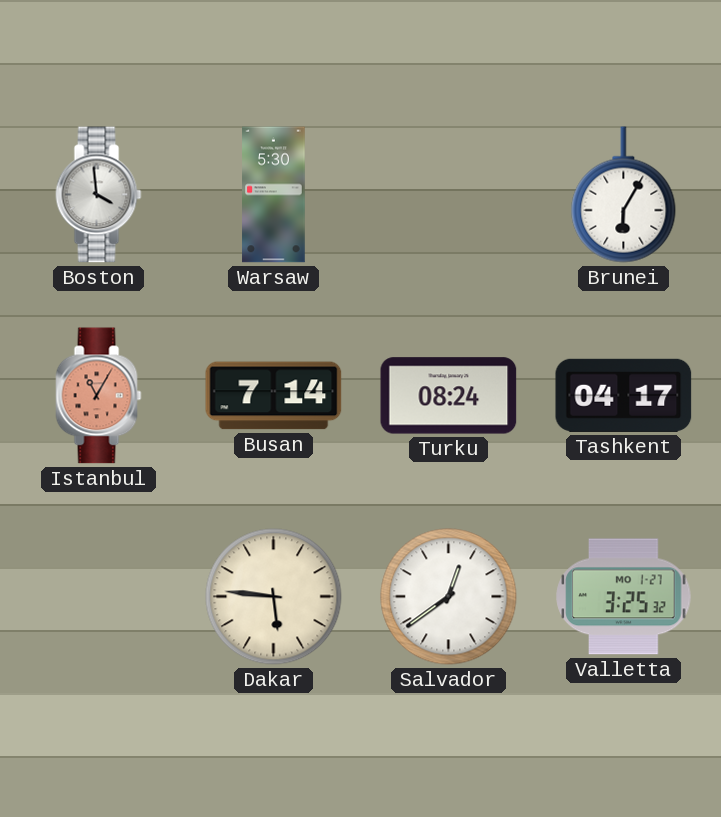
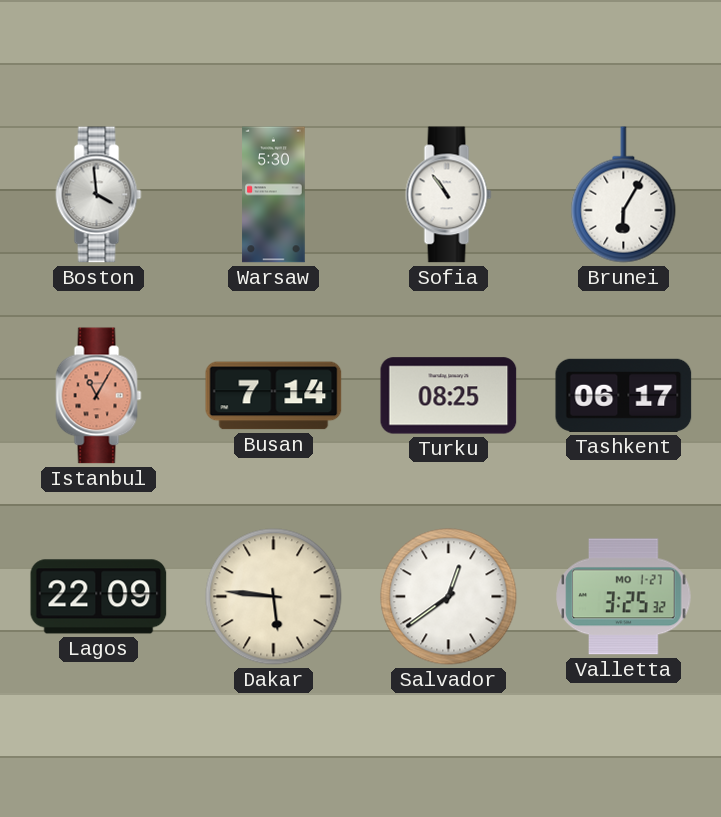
Sofia: none -> 10:54 (449, 195)
Turku: 08:24 -> 08:25 (449, 396)
Tashkent: 04:17 -> 06:17 (624, 395)
Lagos: none -> 22:09 (99, 597)
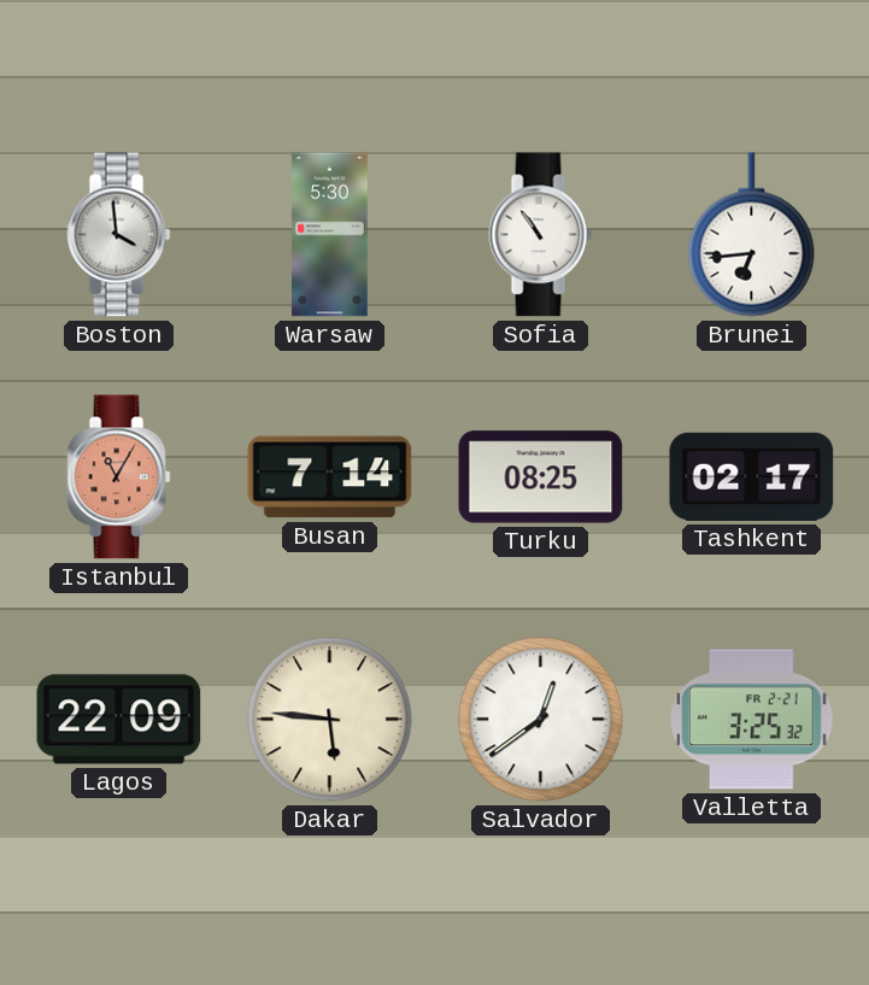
Brunei: 6:05 -> 6:44 (752, 235)
Tashkent: 06:17 -> 02:17 (752, 476)
Valletta date: MO 1-27 -> FR 2-21 (752, 720)
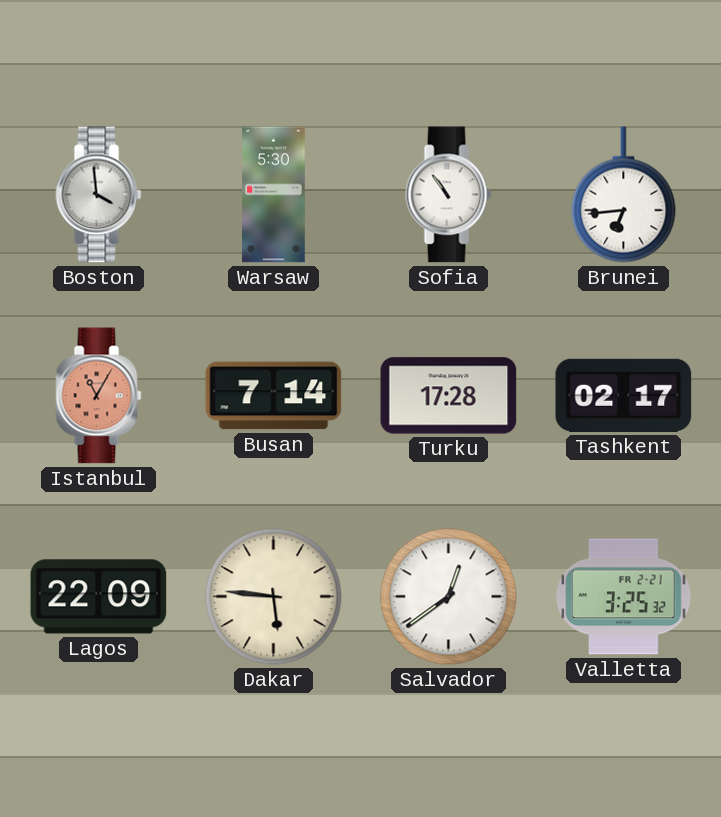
Turku: 08:25 -> 17:28 (449, 396)
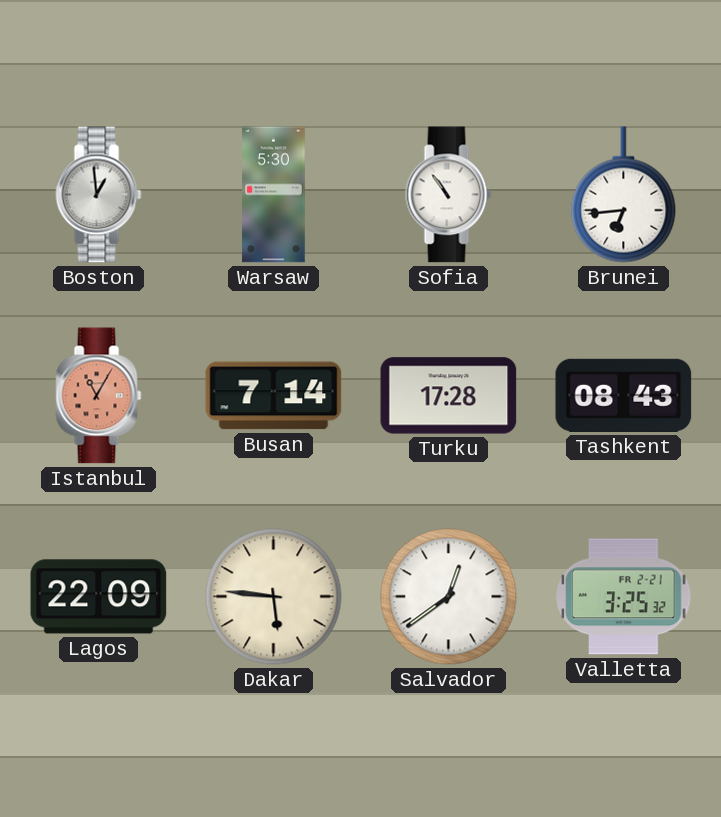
Boston: 3:59 -> 12:59 (99, 195)
Tashkent: 02:17 -> 08:43 (624, 395)
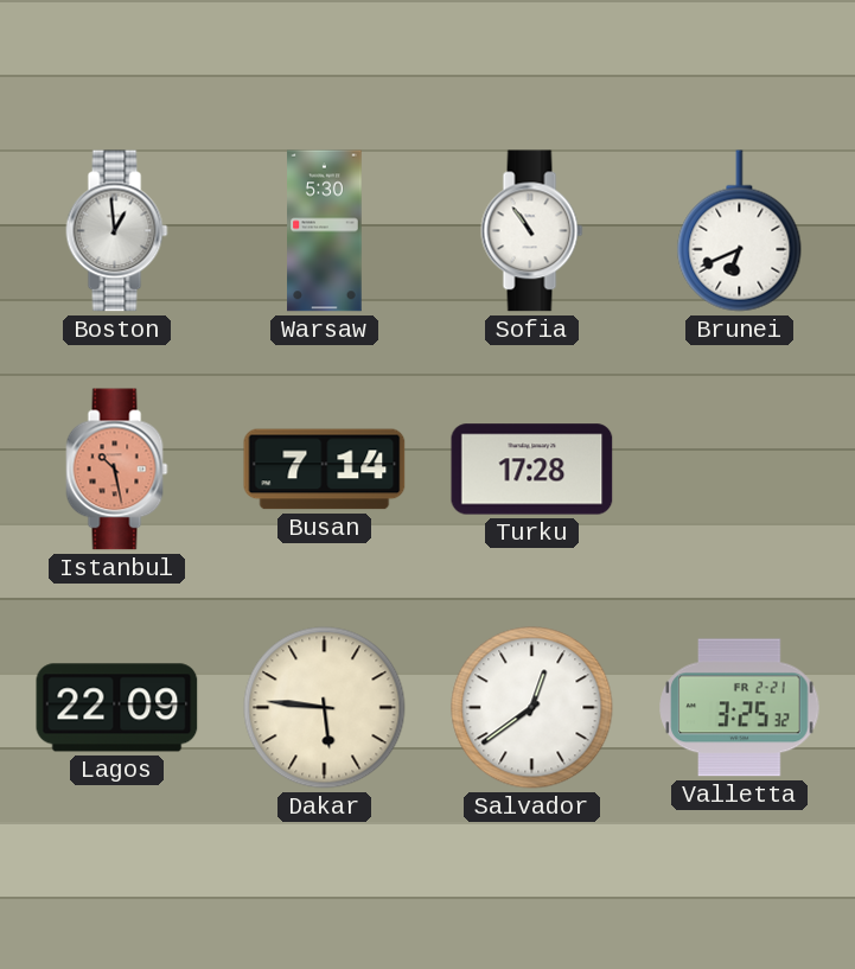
Brunei: 6:44 -> 6:41 (740, 231)
Istanbul: 11:05 -> 10:28 (117, 470)
Tashkent: 08:43 -> none (624, 395)
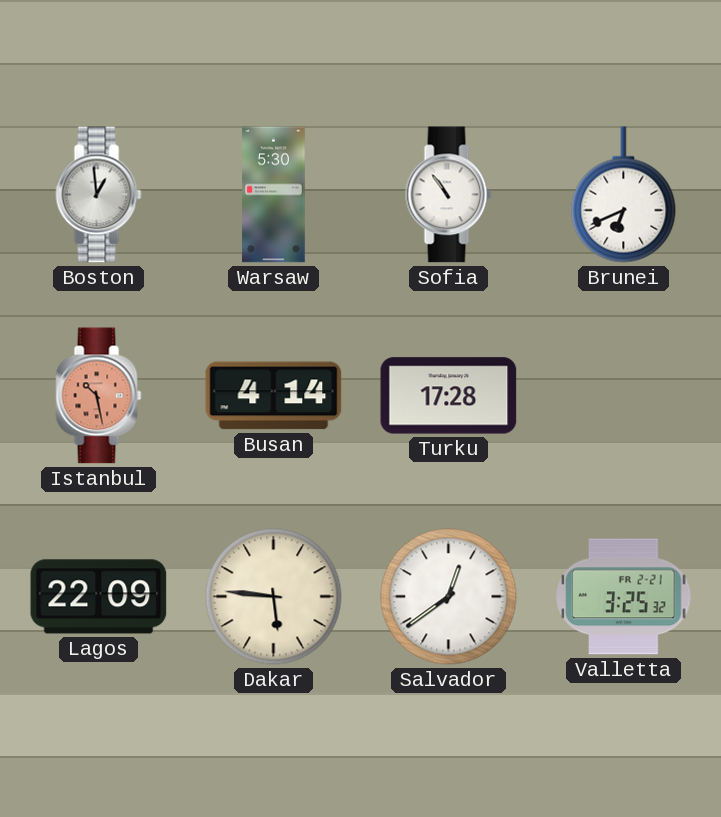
Busan: 7:14 -> 4:14 (274, 396)
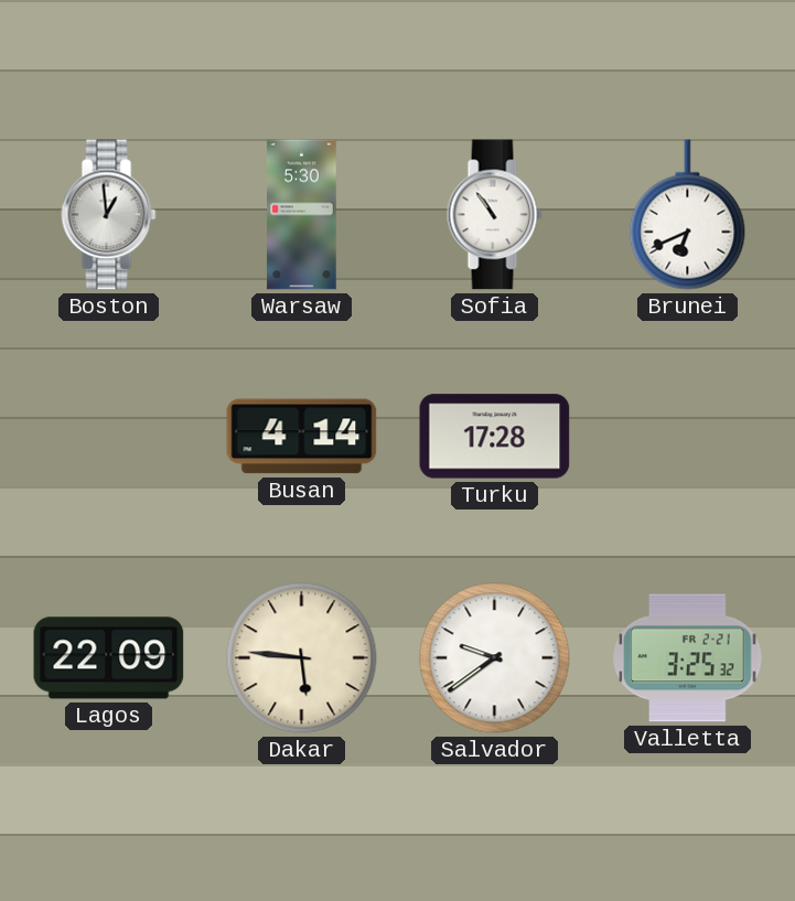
Istanbul: 10:28 -> none (99, 396)
Salvador: 12:39 -> 9:39 (495, 658)
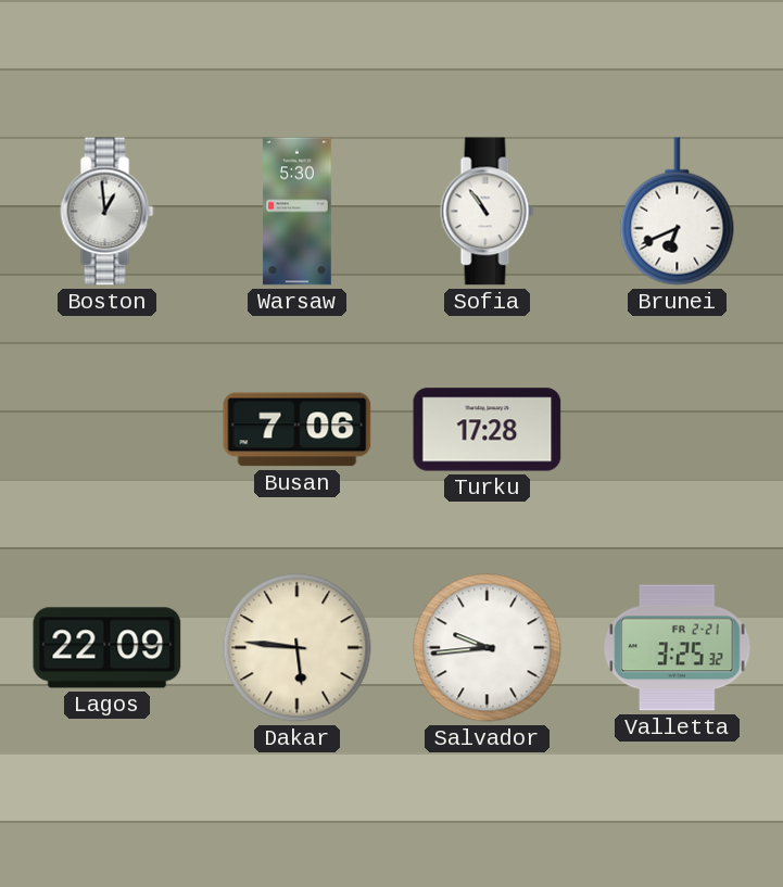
Busan: 4:14 -> 7:06 (298, 430)
Salvador: 9:39 -> 9:44 (488, 648)
